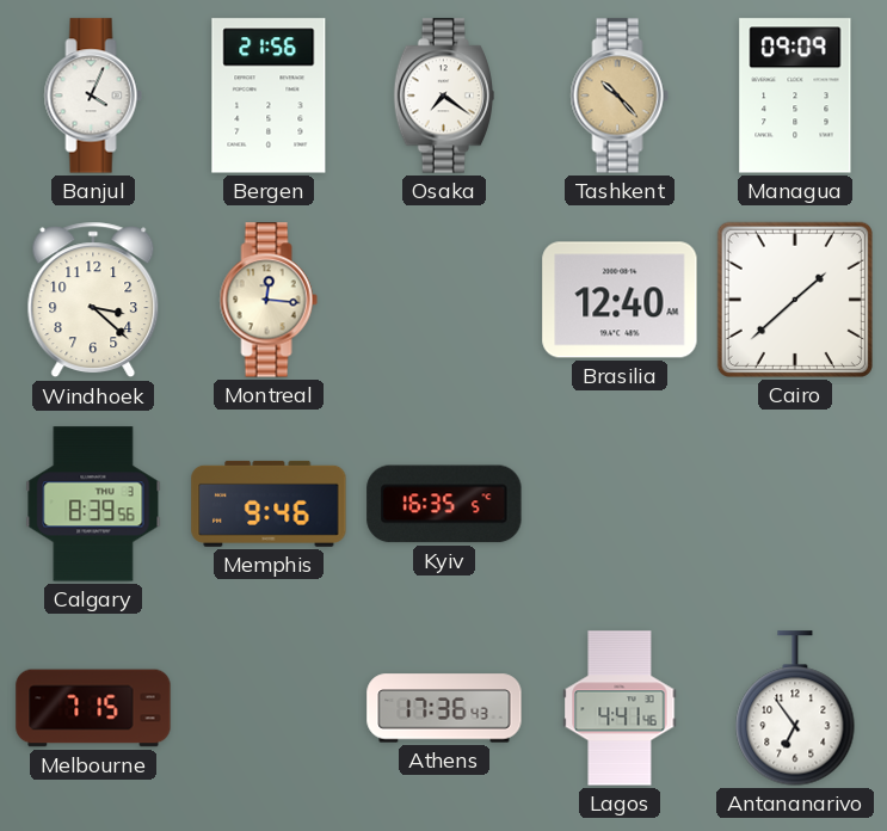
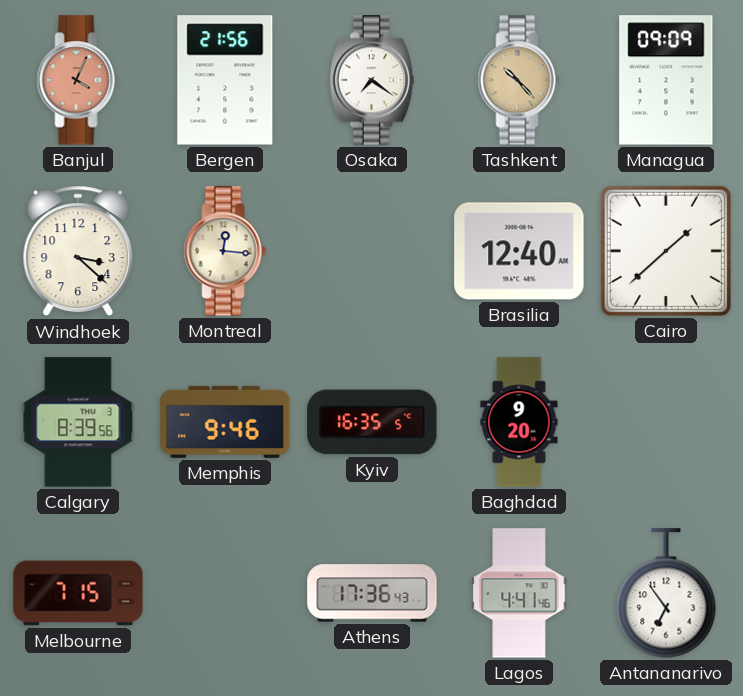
Banjul dial: white -> salmon (78, 80)
Baghdad: none -> 9:20 (519, 422)
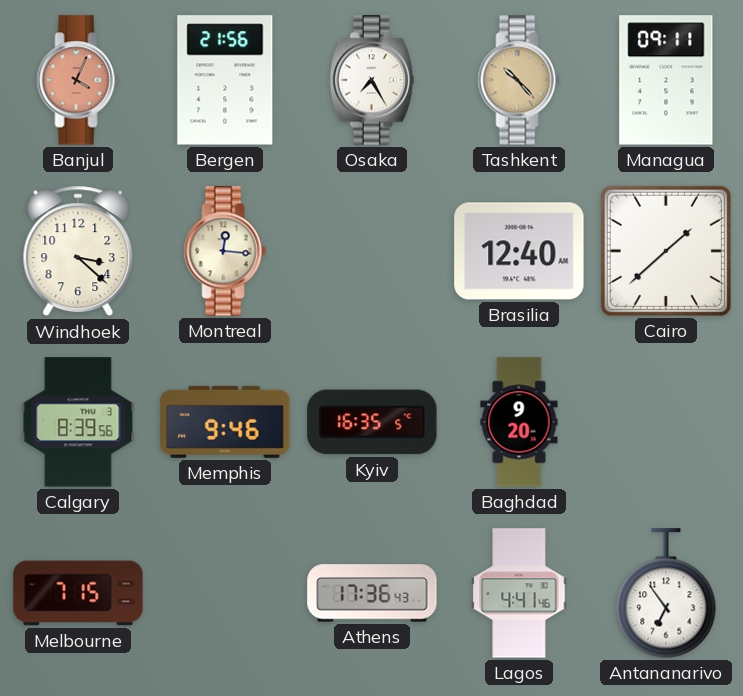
Osaka: 7:21 -> 7:25 (371, 80)
Managua: 09:09 -> 09:11 (666, 80)
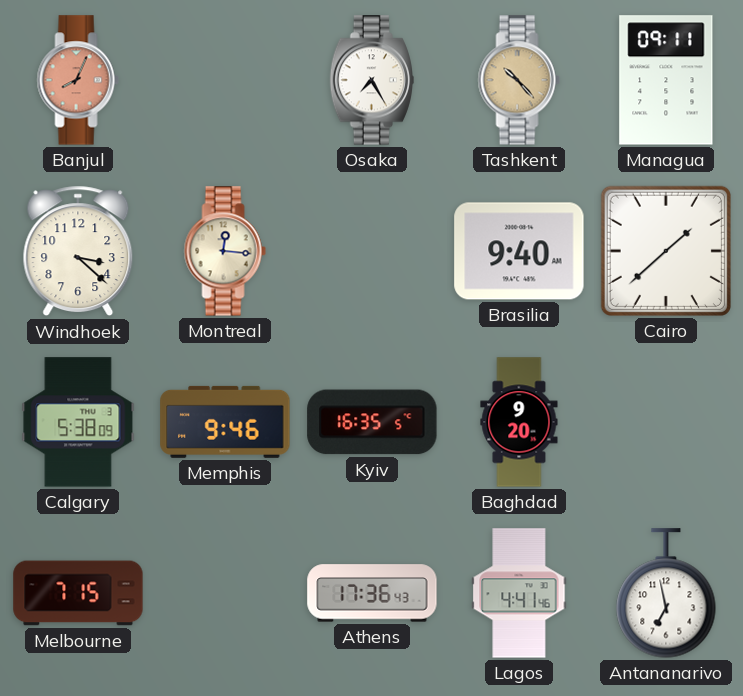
Banjul: 4:04 -> 8:04 (78, 80)
Bergen: 21:56 -> none (225, 80)
Brasilia: 12:40 -> 9:40 (519, 251)
Calgary: 8:39 -> 5:38 (78, 422)
Antananarivo: 6:54 -> 6:58 (666, 593)
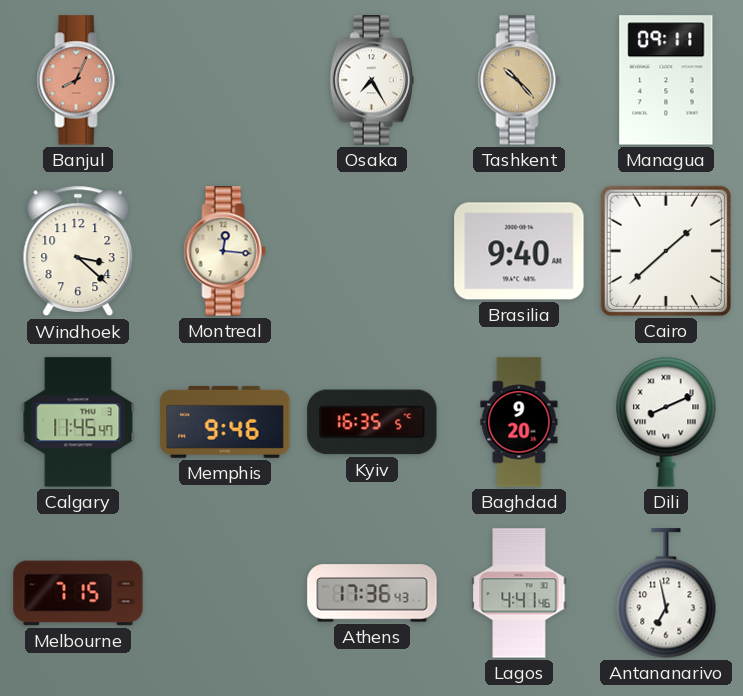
Calgary: 5:38 -> 11:45 (78, 422)
Dili: none -> 8:11 (666, 422)
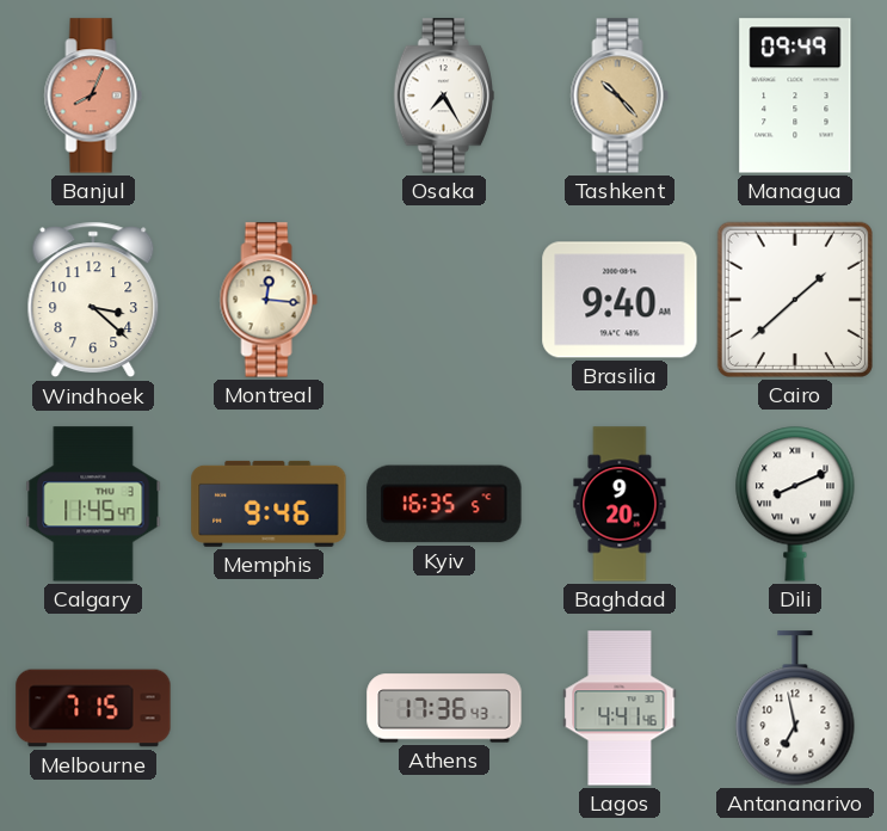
Managua: 09:11 -> 09:49 (795, 96)
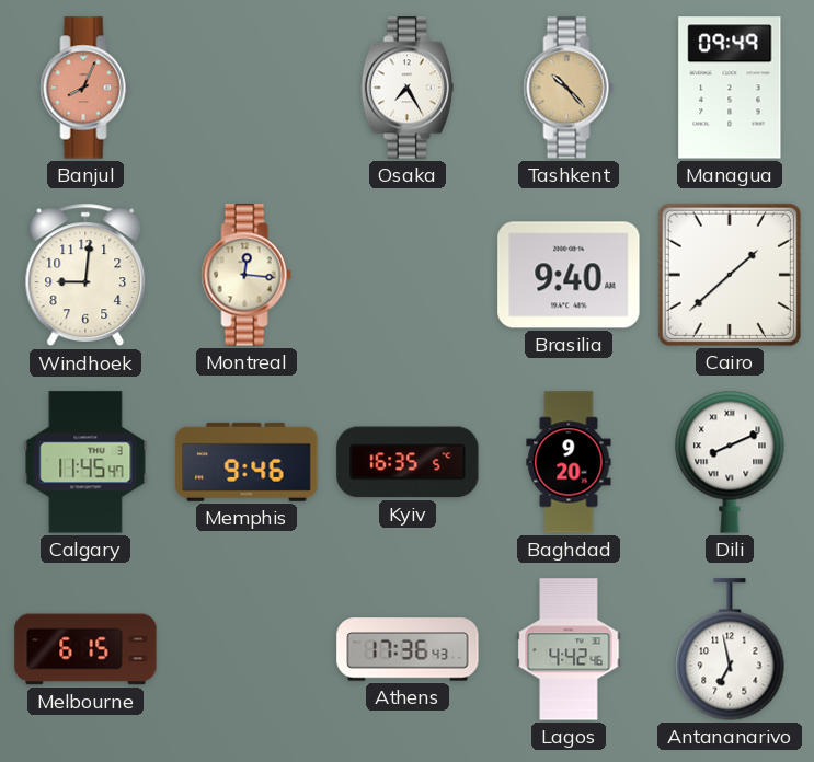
Windhoek: 3:22 -> 9:01 (85, 275)
Melbourne: 7:15 -> 6:15 (85, 649)
Lagos: 4:41 -> 4:42 (569, 649)
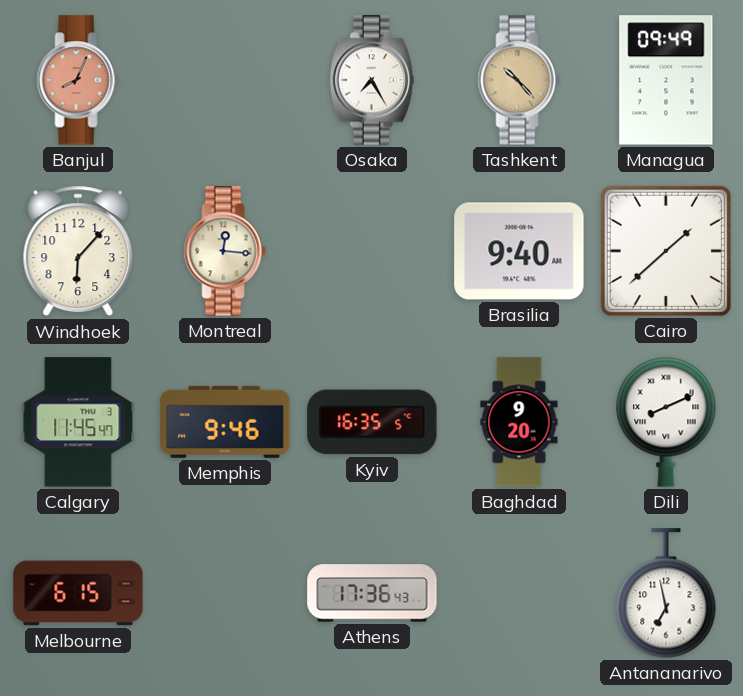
Windhoek: 9:01 -> 6:07 (78, 251)
Lagos: 4:42 -> none (569, 649)
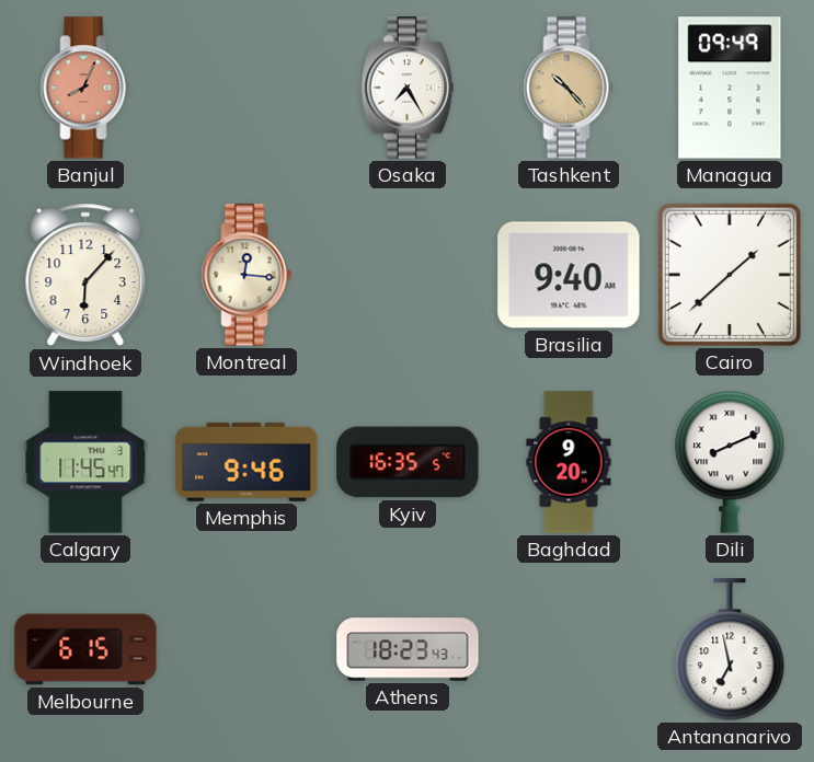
Athens: 17:36 -> 18:23 (408, 649)
